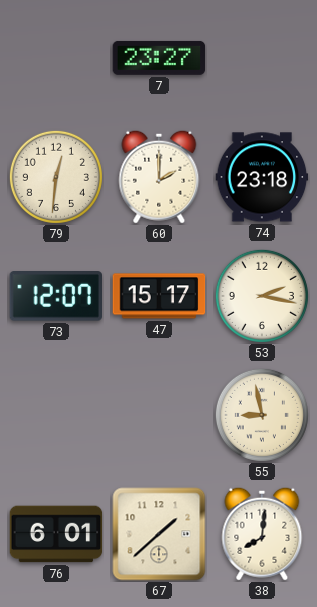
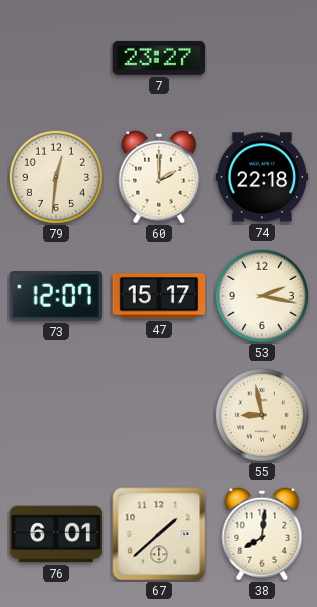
74: 23:18 -> 22:18 (262, 177)
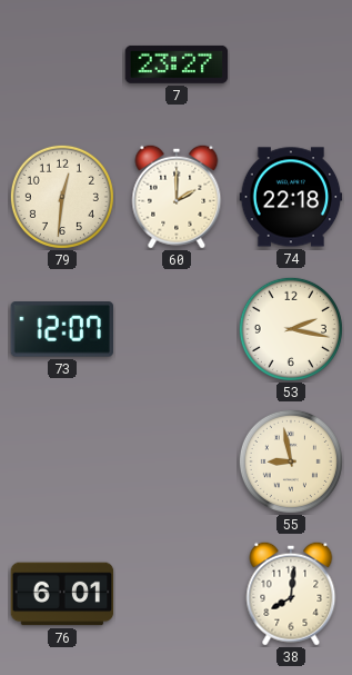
47: 15:17 -> none (159, 296)
67: 1:38 -> none (159, 534)
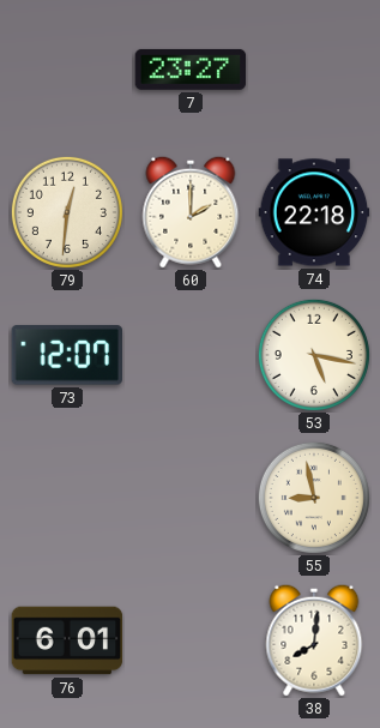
53: 2:17 -> 5:17 (314, 355)
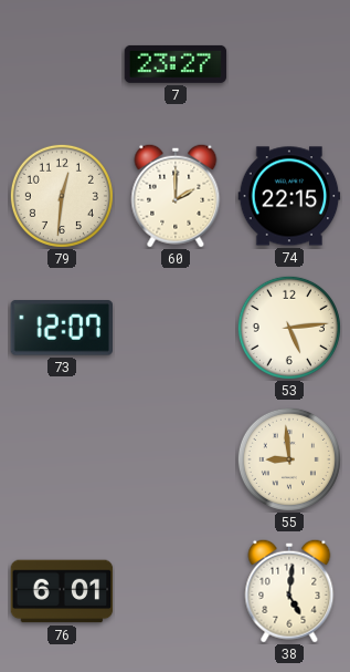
74: 22:18 -> 22:15 (289, 196)
53: 5:17 -> 5:14 (289, 328)
55: 8:58 -> 8:59 (289, 459)
38: 8:01 -> 5:01 (289, 591)
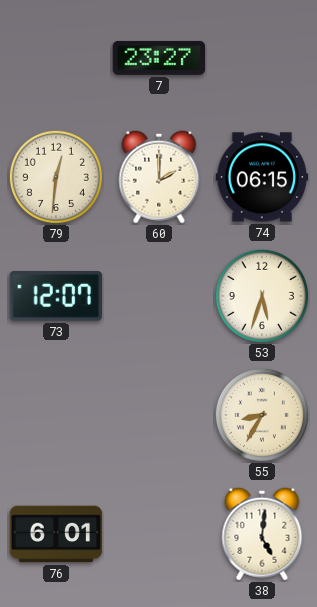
74: 22:15 -> 06:15 (262, 177)
53: 5:14 -> 5:33 (262, 296)
55: 8:59 -> 8:35 (262, 415)
